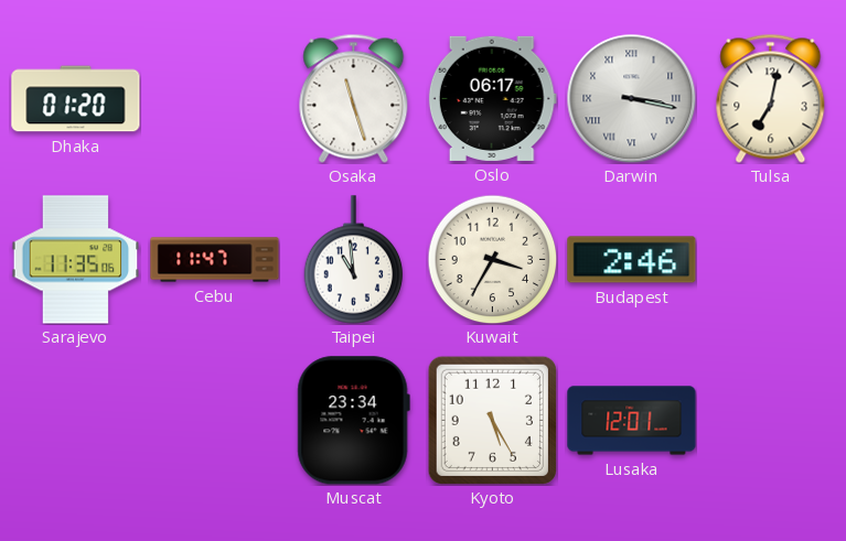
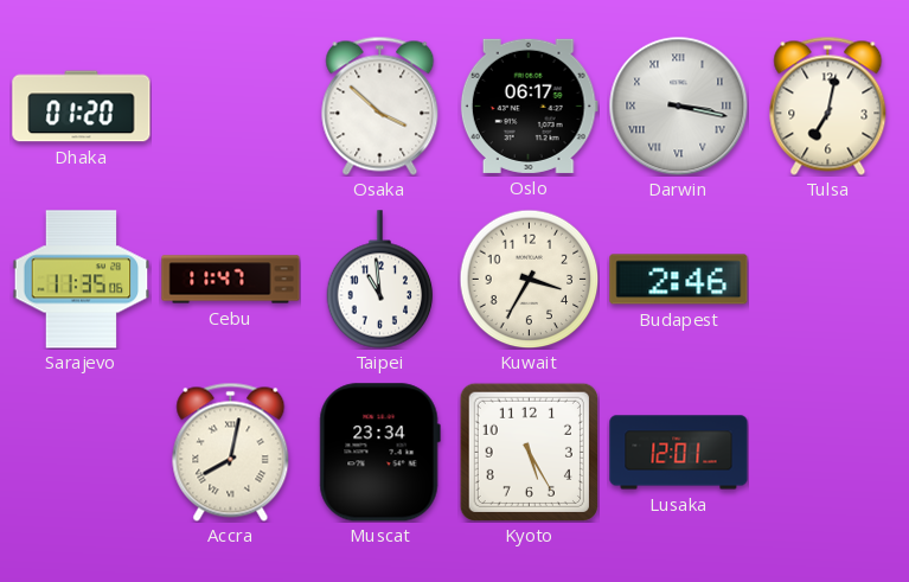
Osaka: 11:27 -> 3:52 (380, 105)
Accra: none -> 8:02 (231, 452)
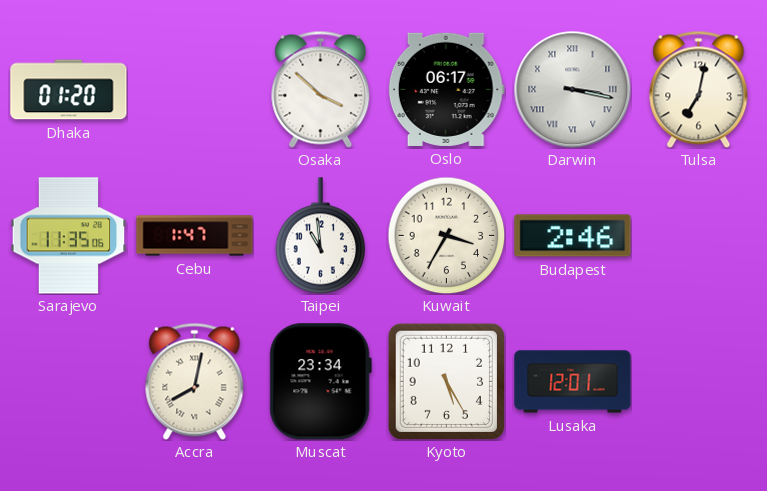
Cebu: 11:47 -> 1:47 (195, 236)
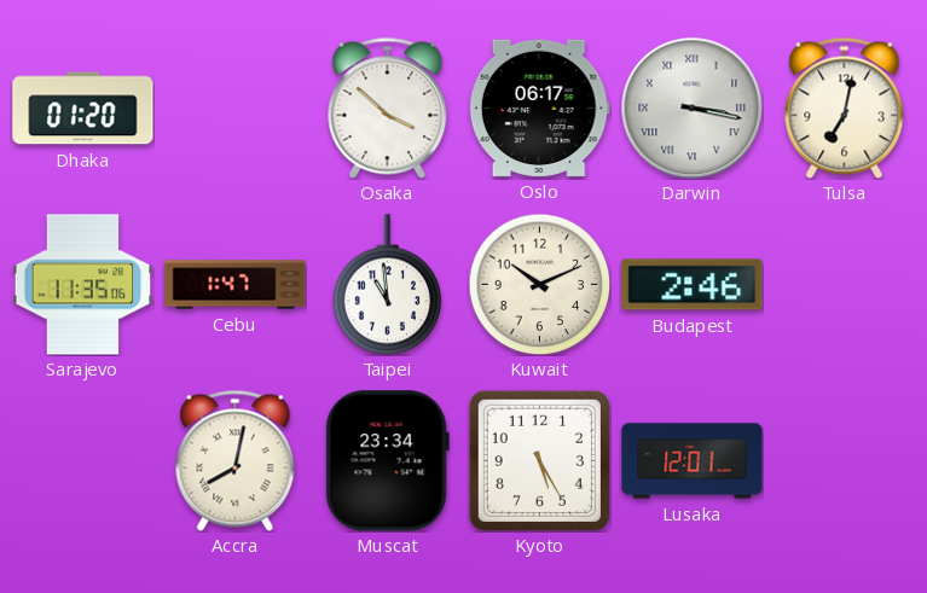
Kuwait: 3:35 -> 10:11 (539, 284)
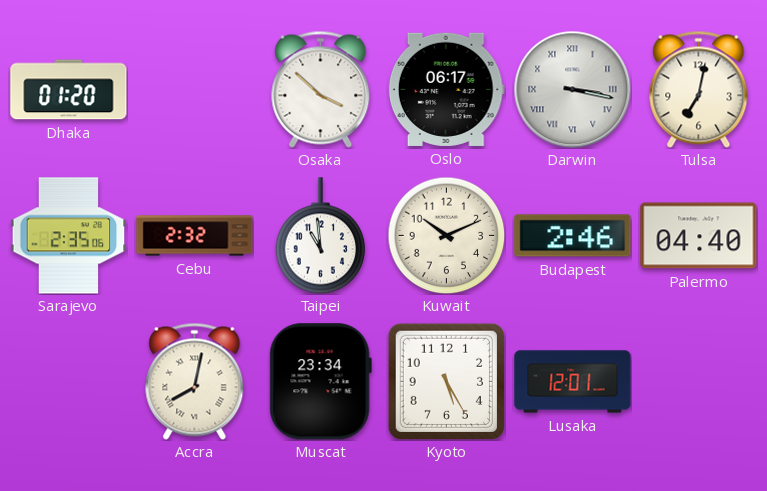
Sarajevo: 11:35 -> 2:35 (69, 236)
Cebu: 1:47 -> 2:32 (195, 236)
Palermo: none -> 04:40 (699, 236)
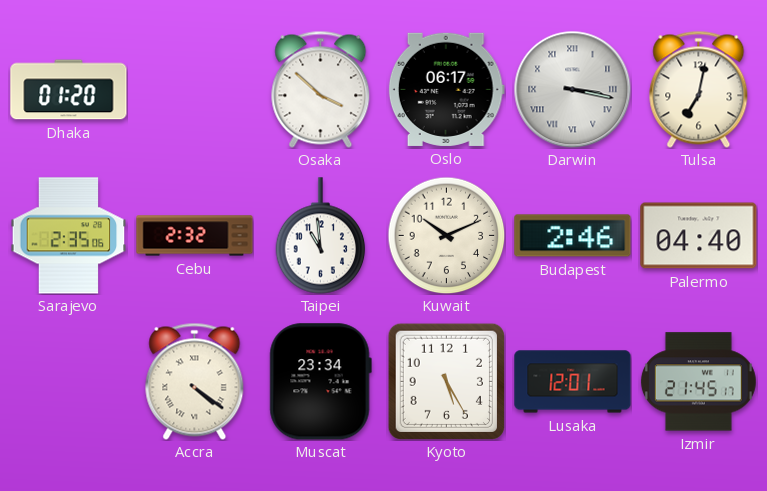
Accra: 8:02 -> 4:21 (195, 381)
Izmir: none -> 21:45 (698, 382)
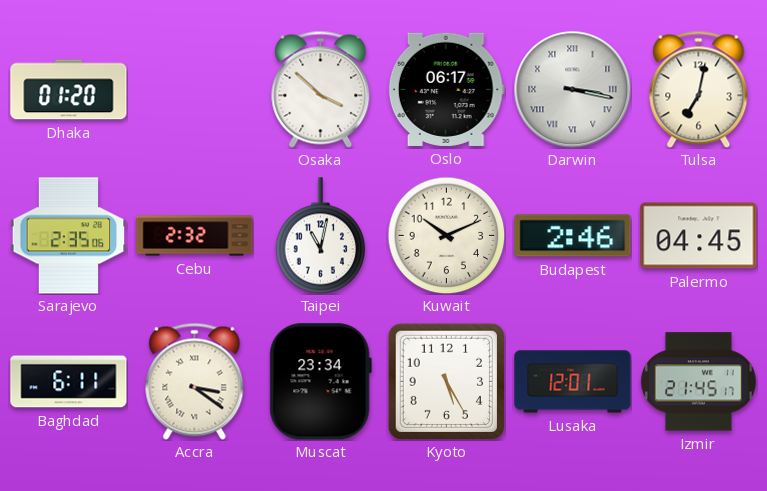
Taipei: 10:59 -> 11:02 (321, 236)
Palermo: 04:40 -> 04:45 (699, 236)
Baghdad: none -> 6:11 (69, 382)
Accra: 4:21 -> 3:21 (195, 381)
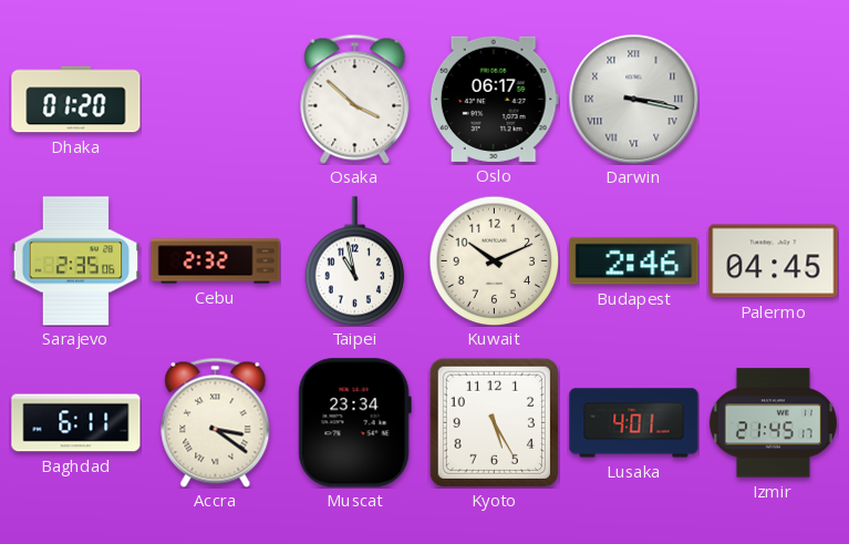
Tulsa: 7:02 -> none (699, 89)
Taipei: 11:02 -> 10:58 (355, 261)
Lusaka: 12:01 -> 4:01 (634, 423)
